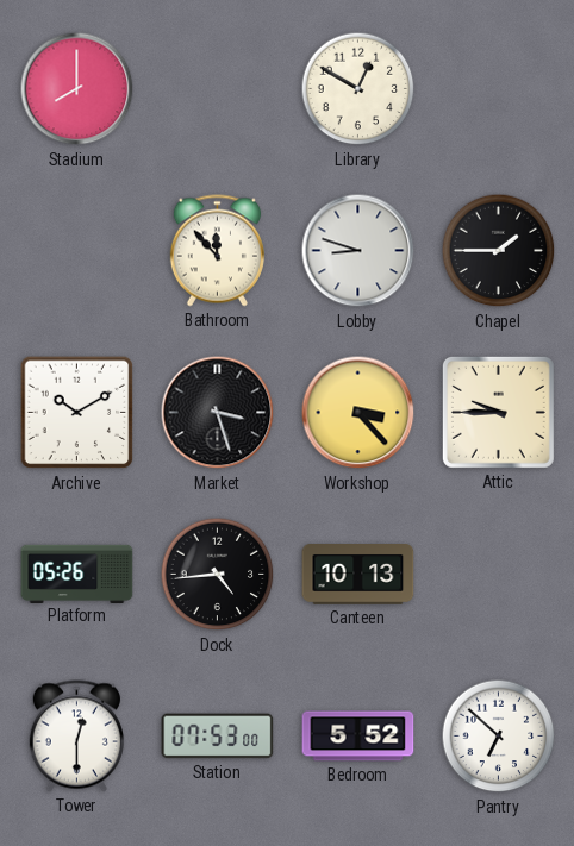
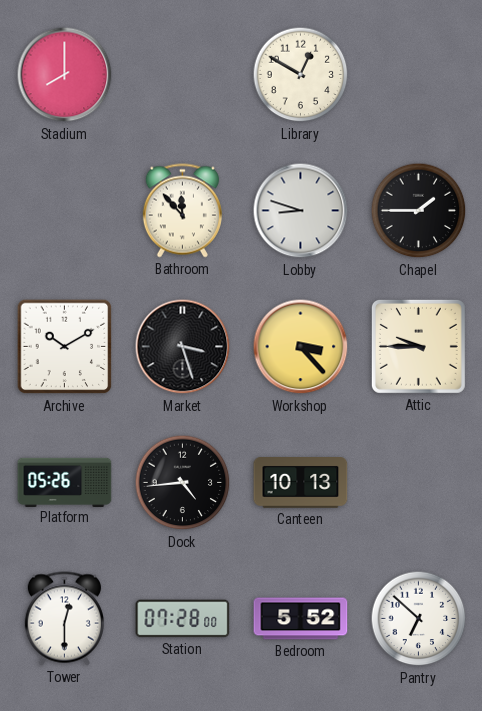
Station: 07:53 -> 07:28 (183, 619)
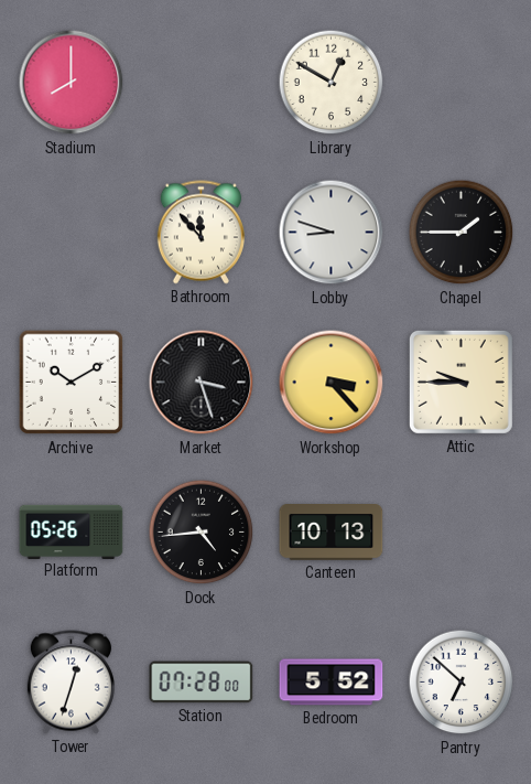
Tower: 12:30 -> 12:33 (71, 683)
